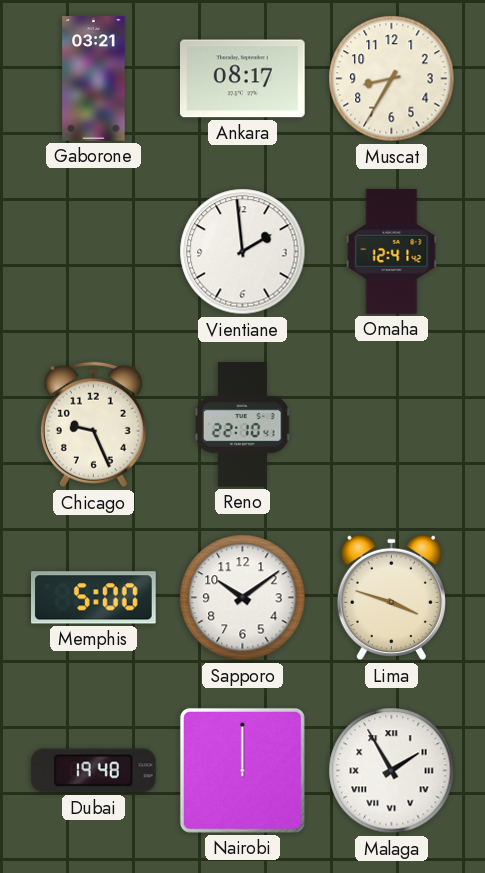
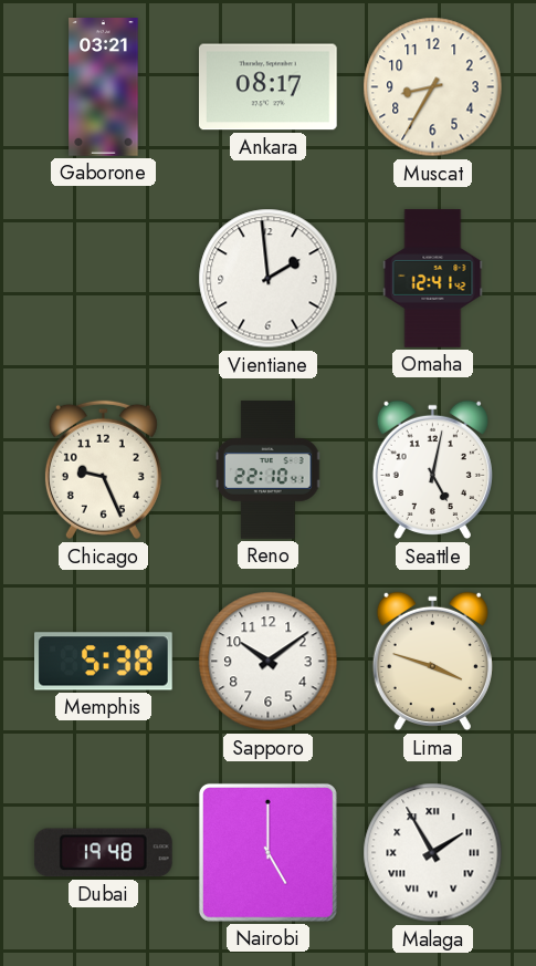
Seattle: none -> 5:02 (432, 470)
Memphis: 5:00 -> 5:38 (104, 662)
Nairobi: 12:00 -> 5:00 (267, 852)
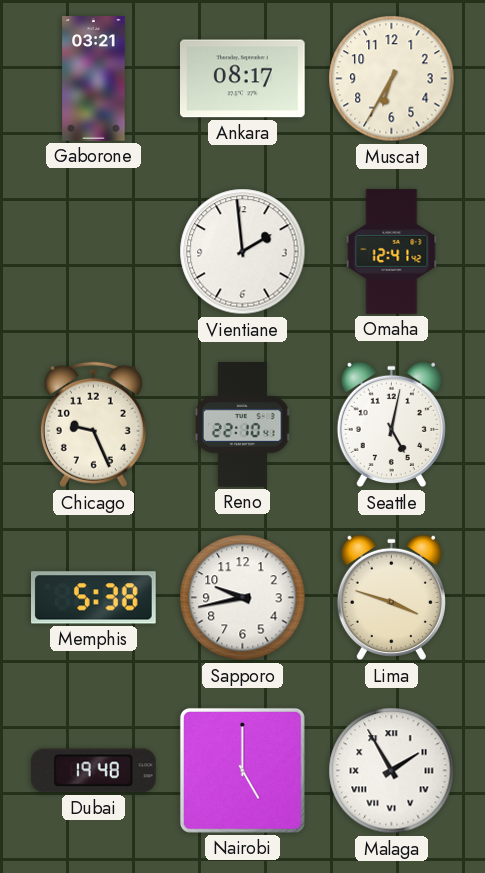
Muscat: 8:35 -> 6:35 (392, 79)
Sapporo: 10:09 -> 9:43 (243, 598)
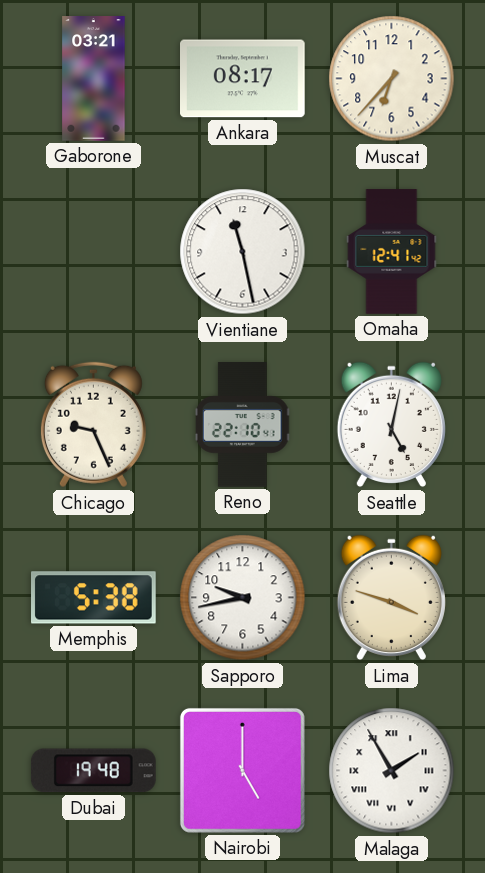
Muscat: 6:35 -> 6:37 (392, 79)
Vientiane: 1:59 -> 11:28 (243, 252)
